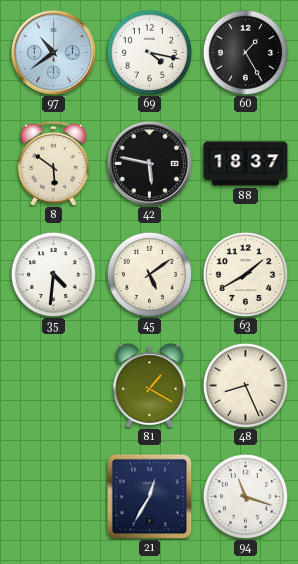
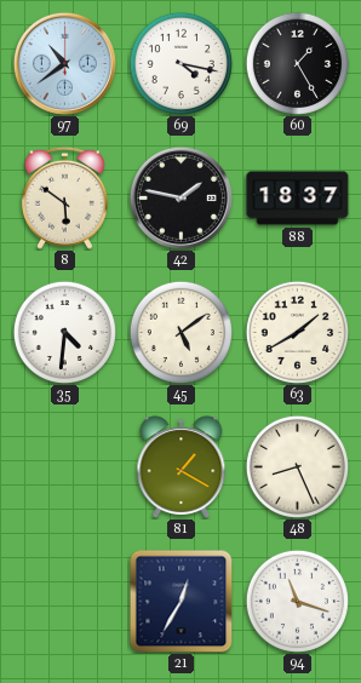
42: 5:47 -> 1:47 (180, 197)
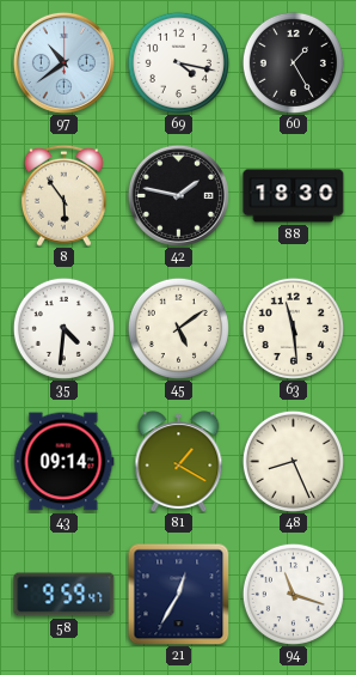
8: 5:51 -> 5:54 (63, 195)
88: 18:37 -> 18:30 (294, 196)
63: 1:40 -> 11:29 (293, 328)
43: none -> 09:14 (65, 462)
58: none -> 9:59 (65, 595)
